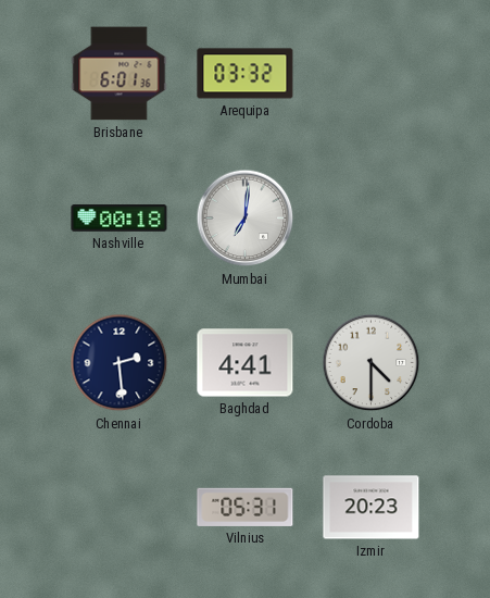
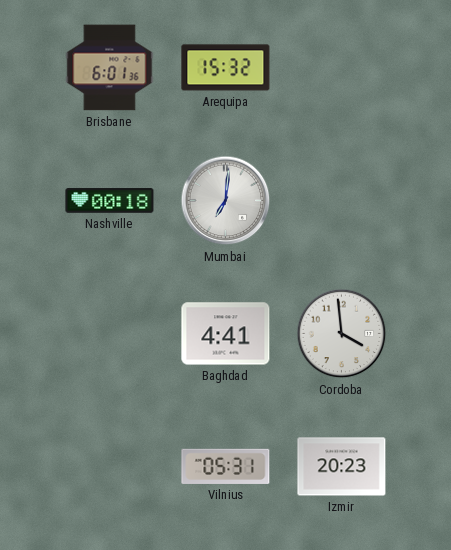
Arequipa: 03:32 -> 15:32 (226, 68)
Chennai: 2:29 -> none (120, 363)
Cordoba: 4:30 -> 3:59 (342, 334)
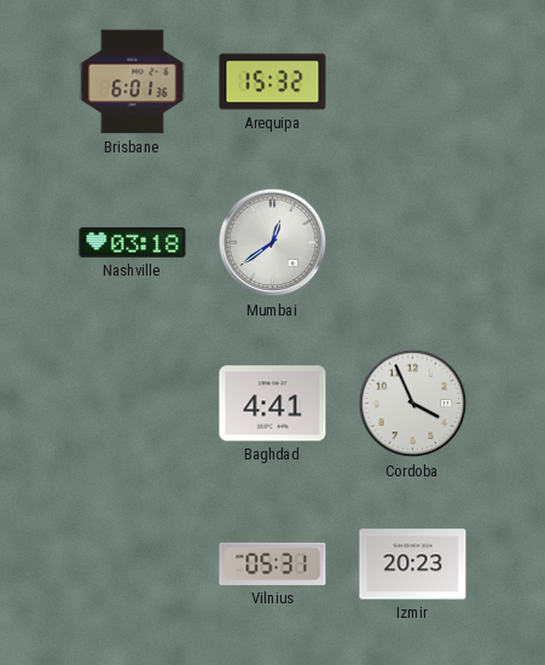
Nashville: 00:18 -> 03:18 (133, 243)
Mumbai: 7:01 -> 12:39 (273, 243)
Cordoba: 3:59 -> 3:56 (413, 404)
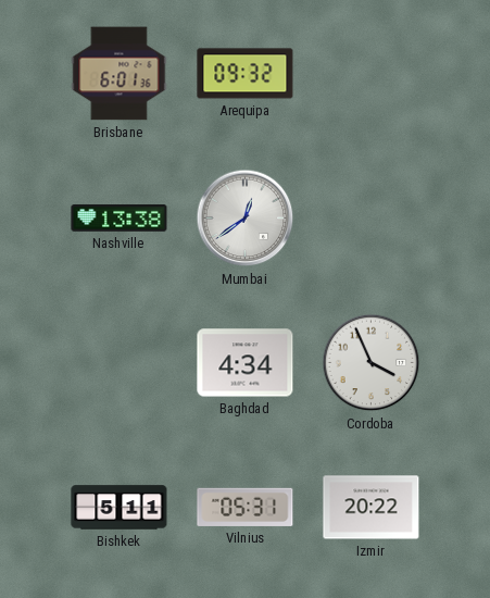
Arequipa: 15:32 -> 09:32 (246, 74)
Nashville: 03:18 -> 13:38 (120, 219)
Baghdad: 4:41 -> 4:34 (246, 363)
Bishkek: none -> 5:11 (120, 508)
Izmir: 20:23 -> 20:22 (372, 508)
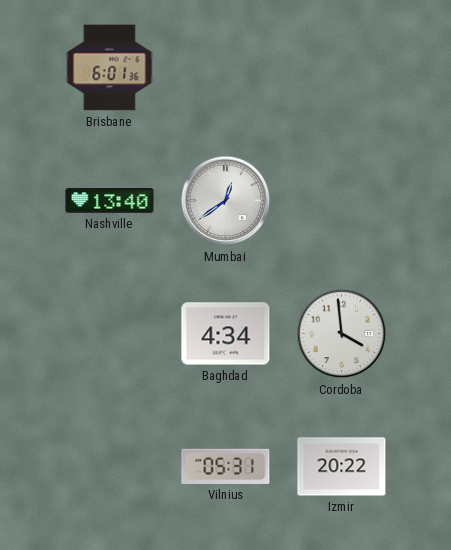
Arequipa: 09:32 -> none (246, 74)
Nashville: 13:38 -> 13:40 (110, 201)
Cordoba: 3:56 -> 3:59 (342, 334)
Bishkek: 5:11 -> none (120, 508)
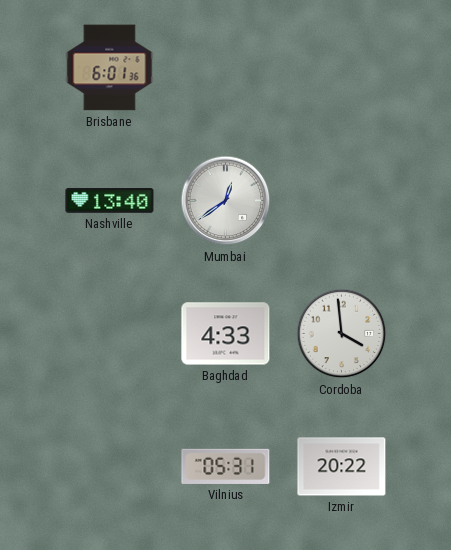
Baghdad: 4:34 -> 4:33 (226, 334)
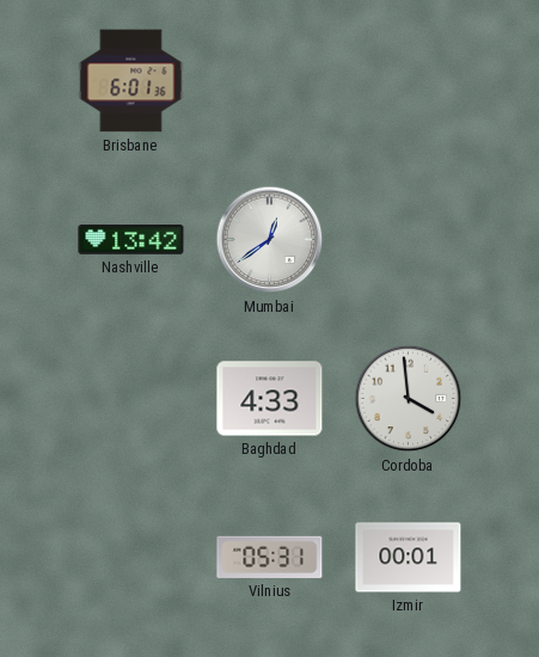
Nashville: 13:40 -> 13:42 (131, 240)
Izmir: 20:22 -> 00:01 (409, 558)
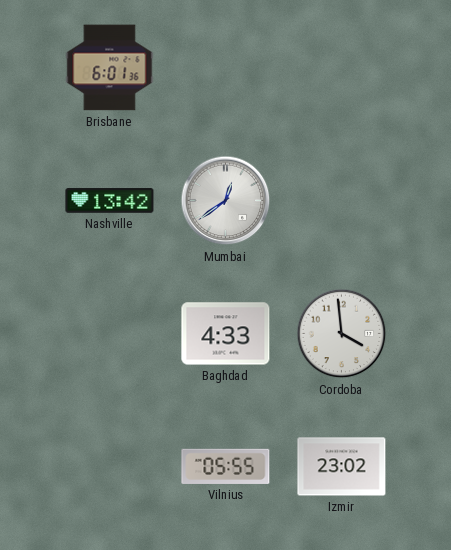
Vilnius: 05:31 -> 05:55 (226, 466)
Izmir: 00:01 -> 23:02 (342, 467)
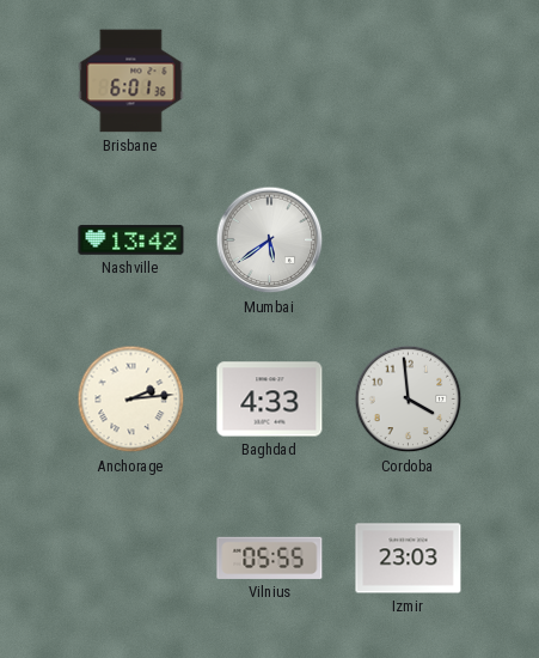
Mumbai: 12:39 -> 5:39 (270, 240)
Anchorage: none -> 2:14 (131, 400)
Izmir: 23:02 -> 23:03 (409, 559)
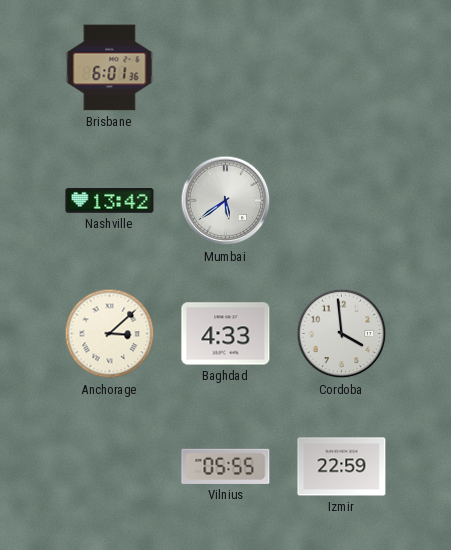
Anchorage: 2:14 -> 3:08 (110, 334)
Izmir: 23:03 -> 22:59 (342, 467)
